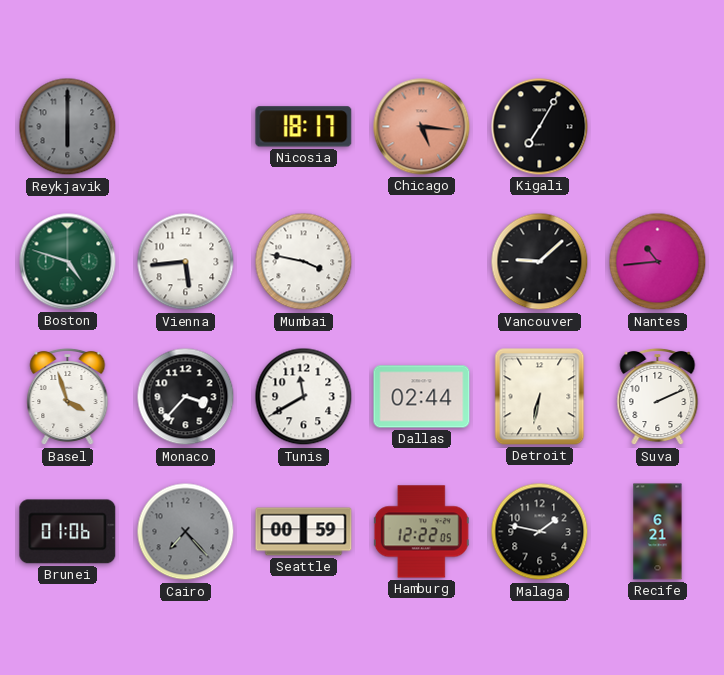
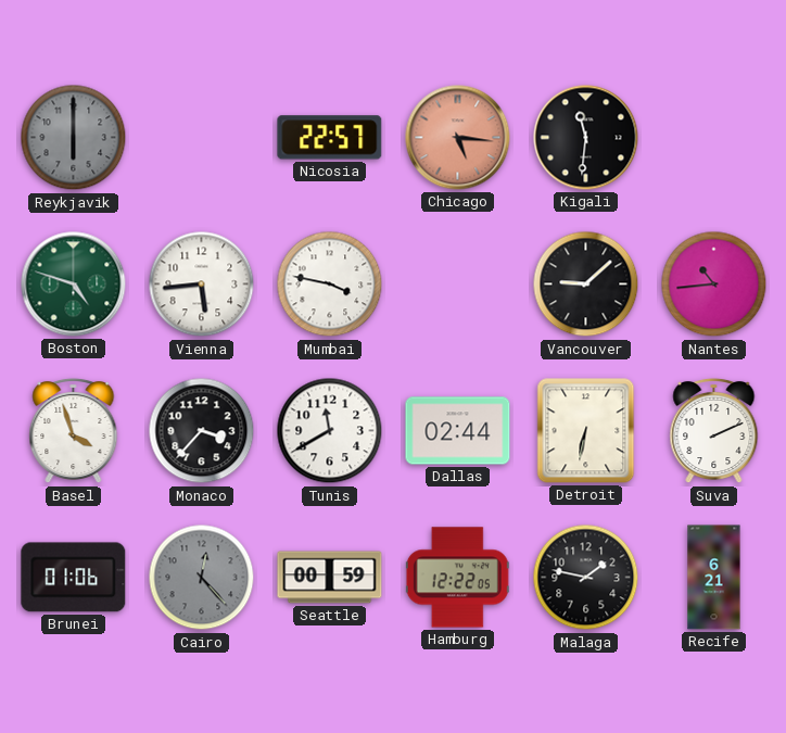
Nicosia: 18:17 -> 22:57 (330, 138)
Kigali: 7:05 -> 11:31 (586, 138)
Cairo: 7:23 -> 12:23 (202, 578)
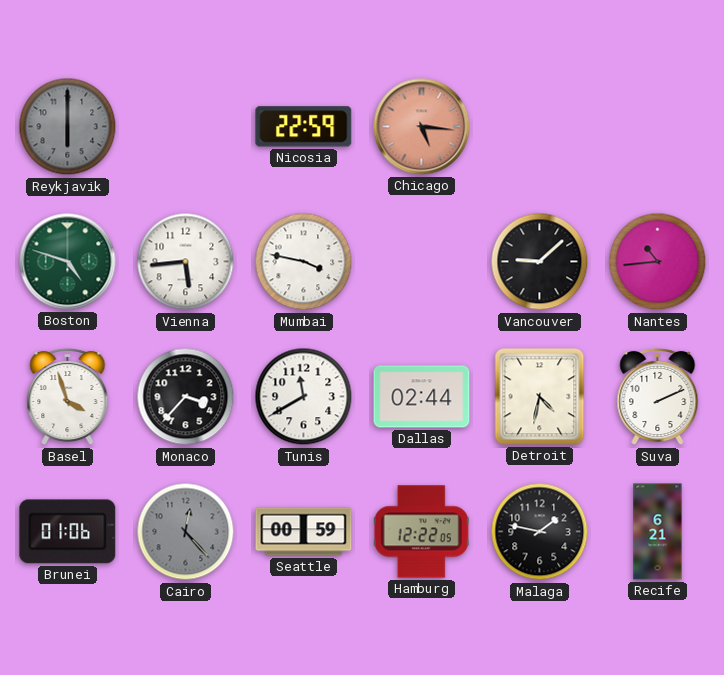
Nicosia: 22:57 -> 22:59 (304, 127)
Kigali: 11:31 -> none (586, 138)
Detroit: 6:32 -> 4:32 (540, 397)
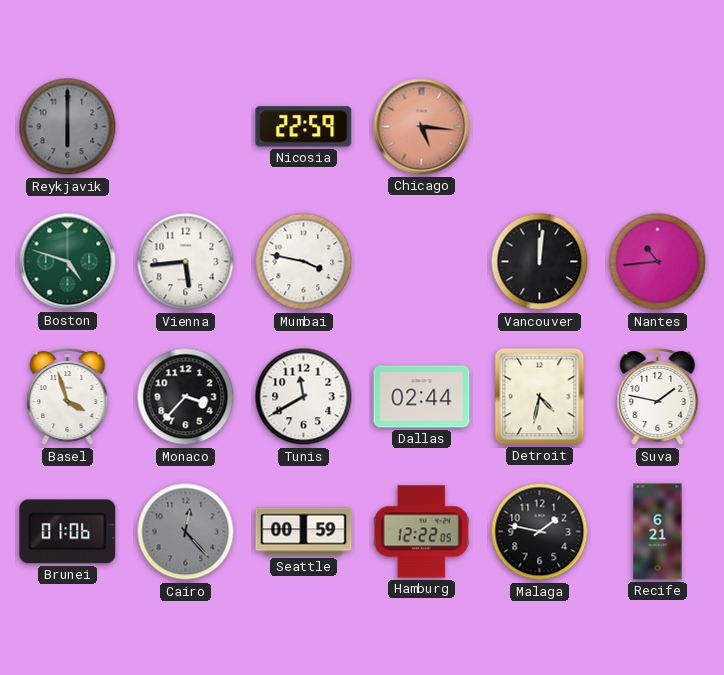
Vancouver: 9:08 -> 12:01 (540, 262)
Suva: 2:11 -> 1:47 (658, 397)
